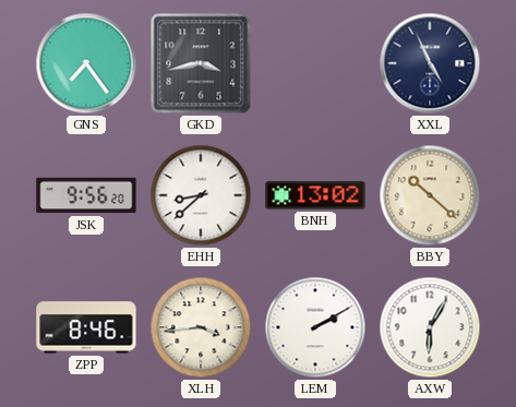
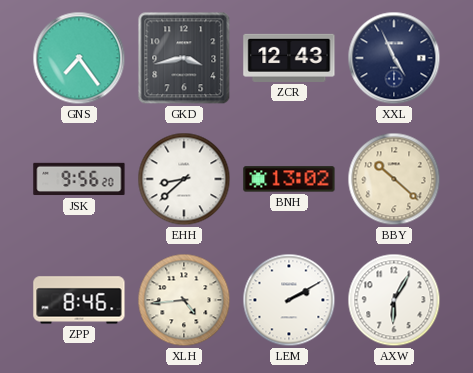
ZCR: none -> 12:43 (289, 58)
XLH: 3:44 -> 4:44 (184, 300)
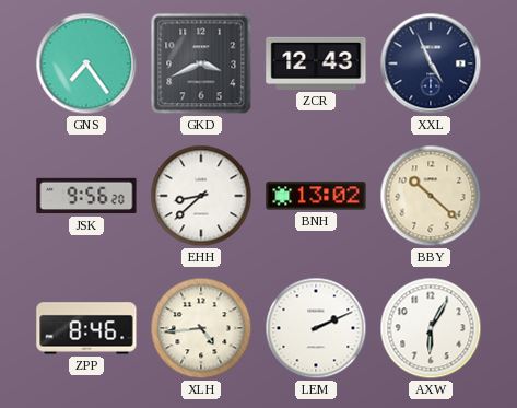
GKD: 3:43 -> 3:41 (201, 63)
LEM: 2:10 -> 2:11 (316, 328)
